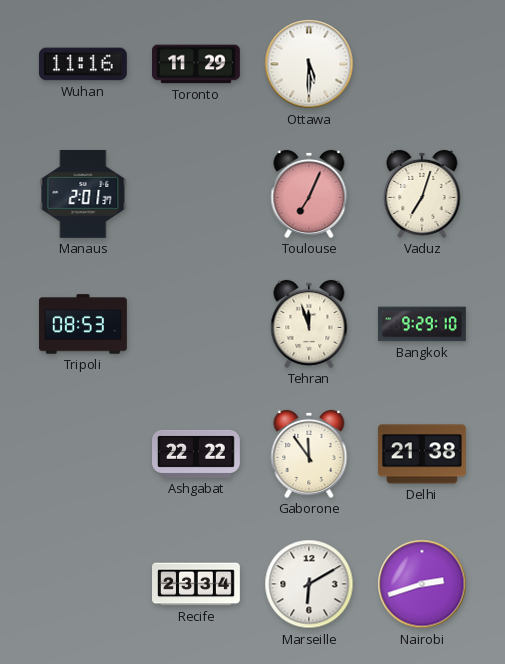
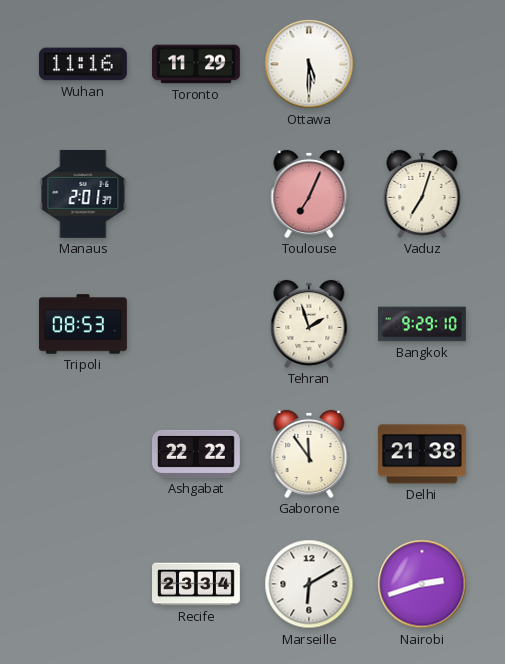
Tehran: 11:57 -> 1:57 (309, 324)
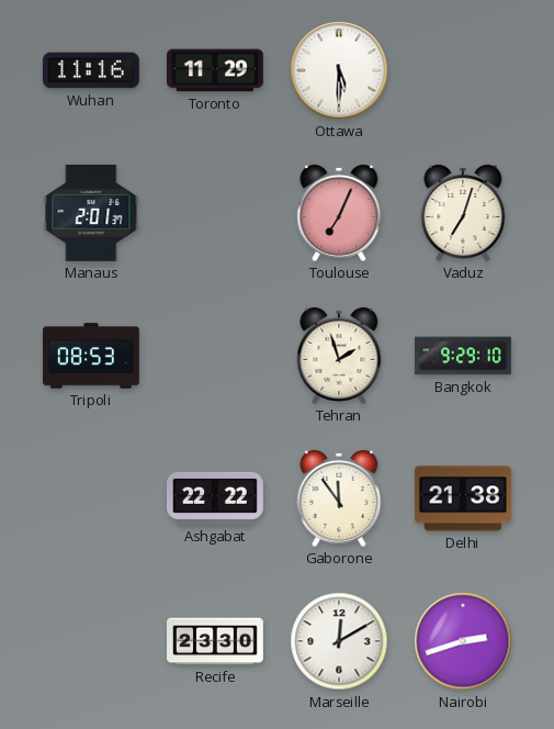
Recife: 23:34 -> 23:30 (216, 641)
Marseille: 6:10 -> 12:10 (339, 641)
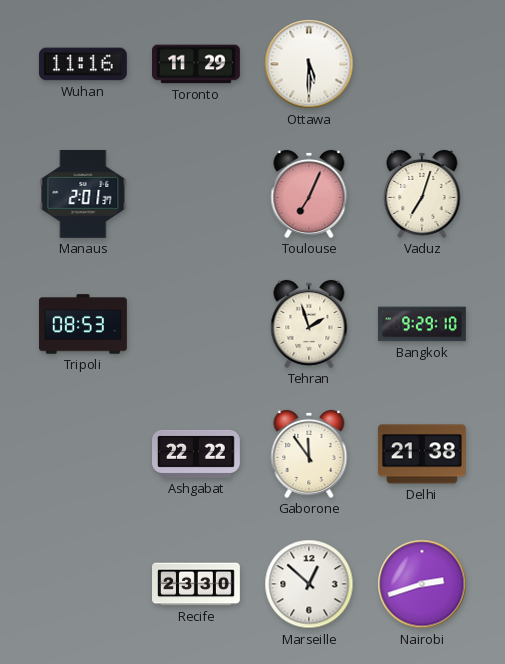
Marseille: 12:10 -> 12:52 (309, 584)
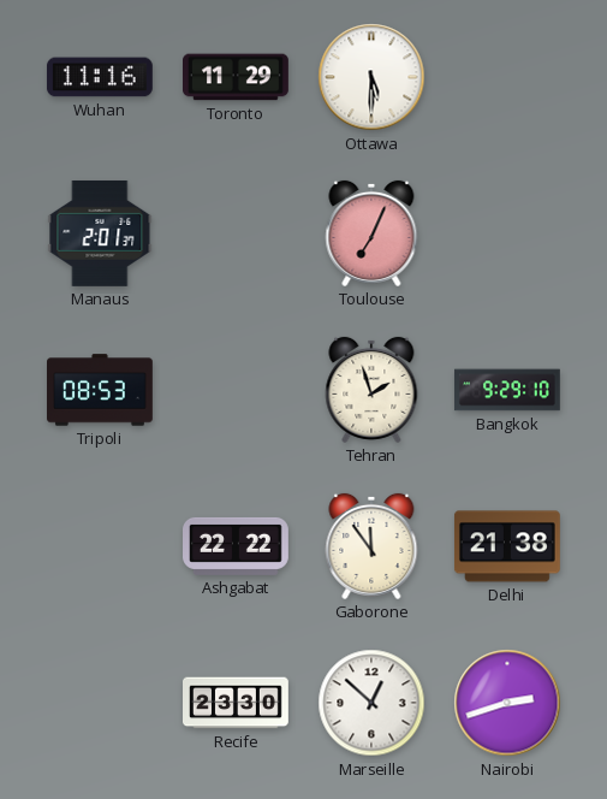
Vaduz: 7:03 -> none (422, 194)
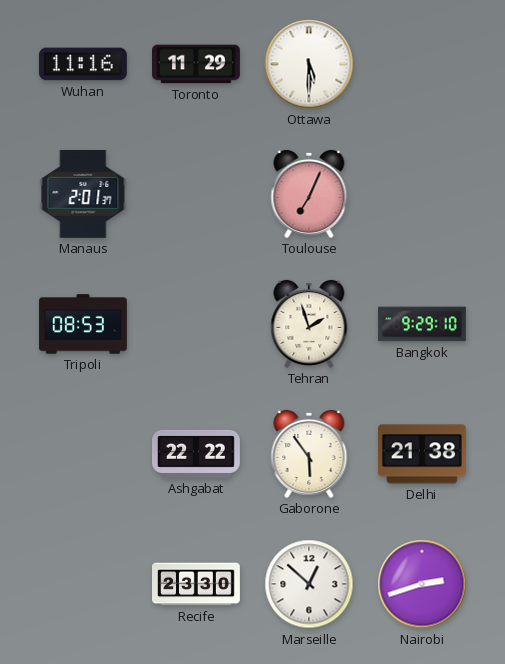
Gaborone: 11:54 -> 5:54 (309, 454)
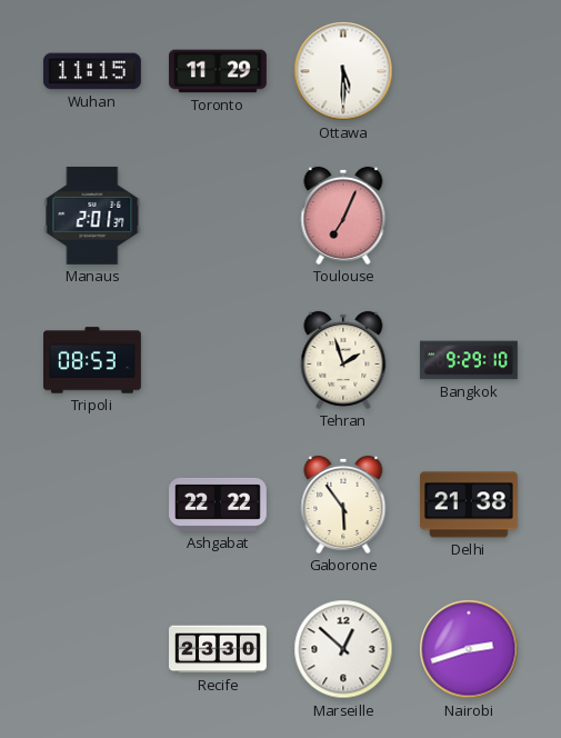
Wuhan: 11:16 -> 11:15 (92, 71)
